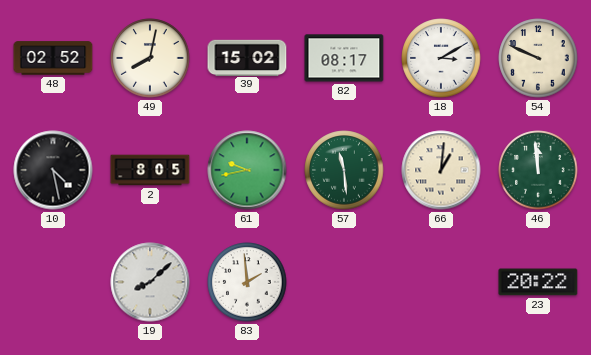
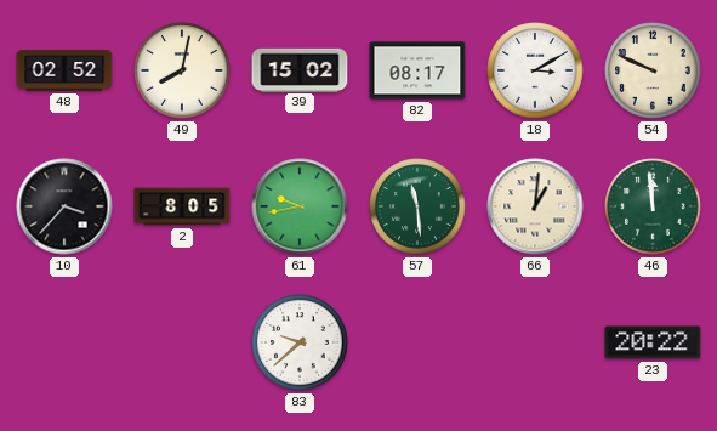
10: 4:28 -> 3:37 (64, 206)
19: 8:08 -> none (150, 282)
83: 1:59 -> 9:38 (300, 342)
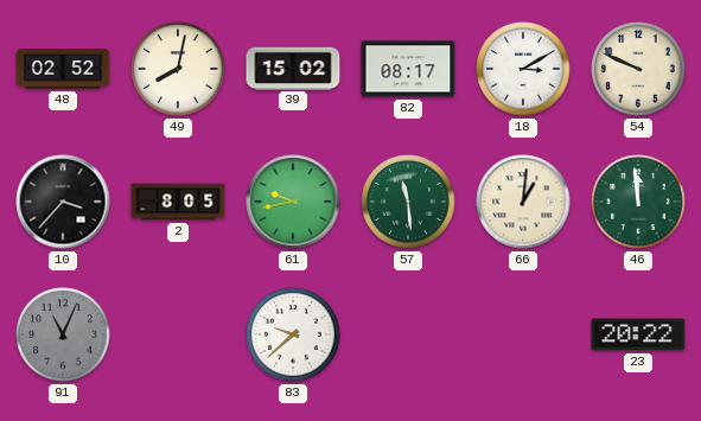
91: none -> 11:04 (63, 334)
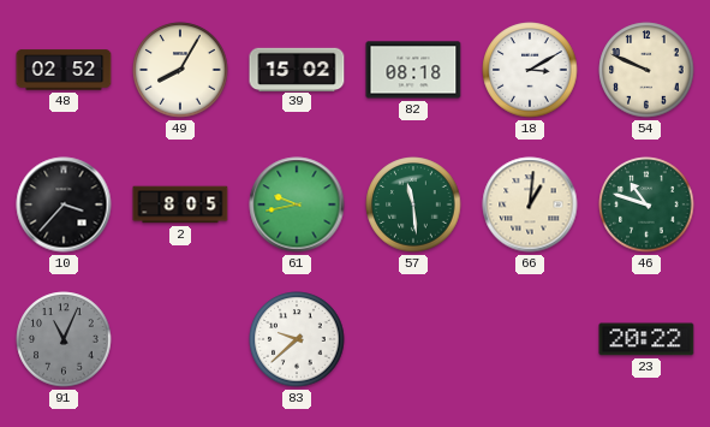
49: 8:02 -> 8:05 (180, 70)
82: 08:17 -> 08:18 (413, 70)
46: 11:59 -> 10:48 (646, 204)
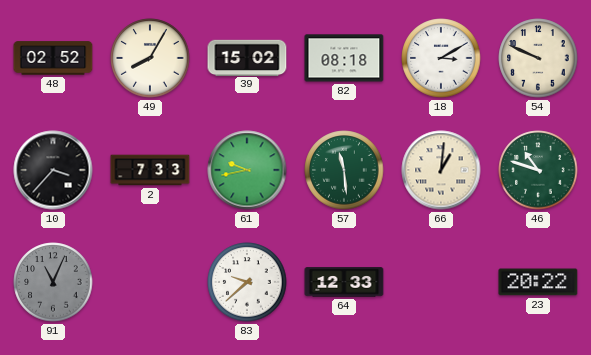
2: 8:05 -> 7:33 (150, 170)
64: none -> 12:33 (344, 282)
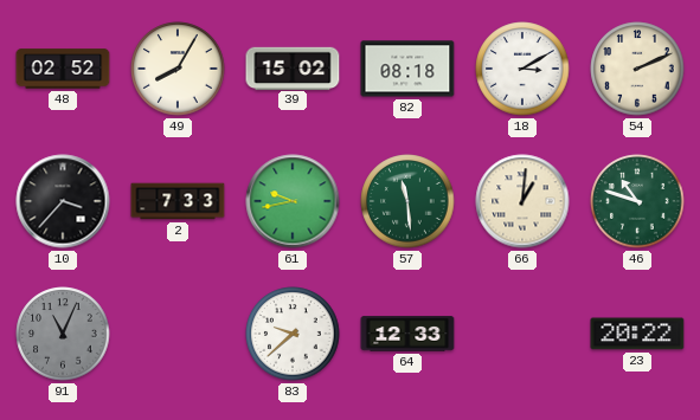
54: 9:49 -> 2:11 (637, 69)
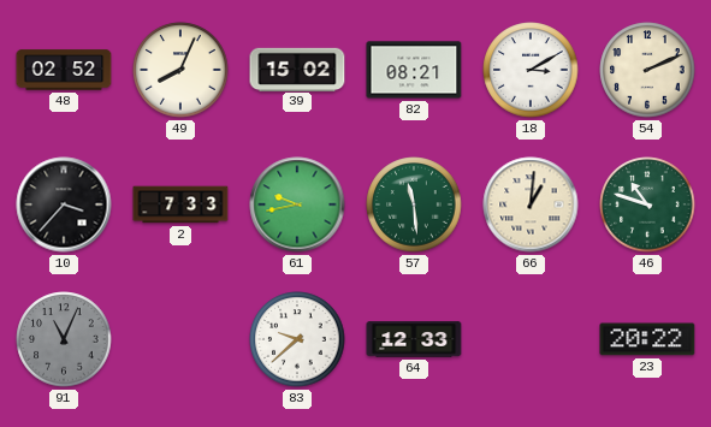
49: 8:05 -> 8:04 (180, 70)
82: 08:18 -> 08:21 (414, 70)
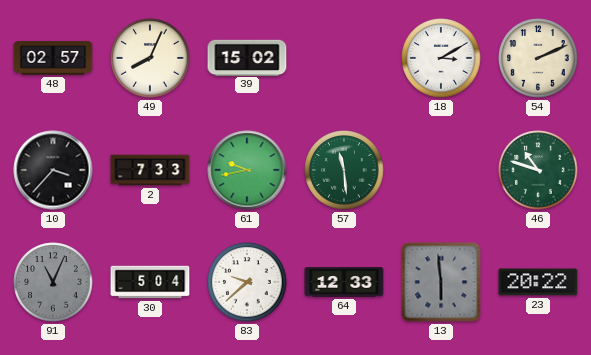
48: 02:52 -> 02:57 (53, 58)
82: 08:21 -> none (414, 70)
66: 1:01 -> none (531, 204)
30: none -> 5:04 (150, 282)
13: none -> 5:59 (441, 282)
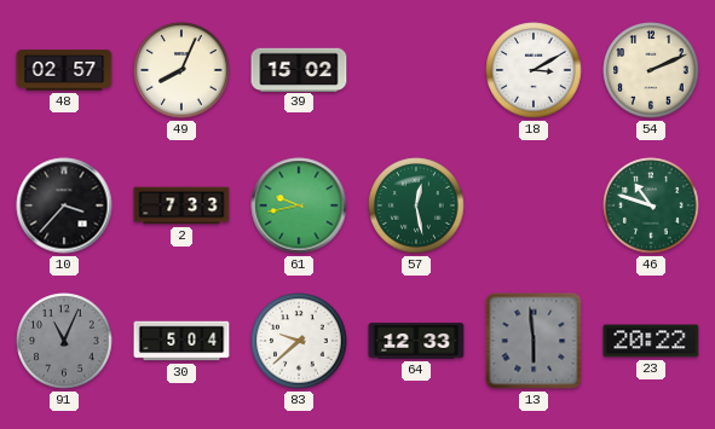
57: 11:29 -> 12:28 (416, 205)
